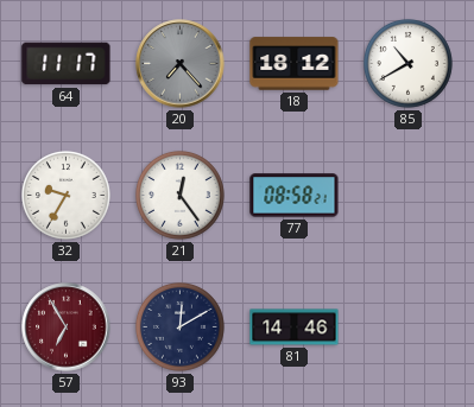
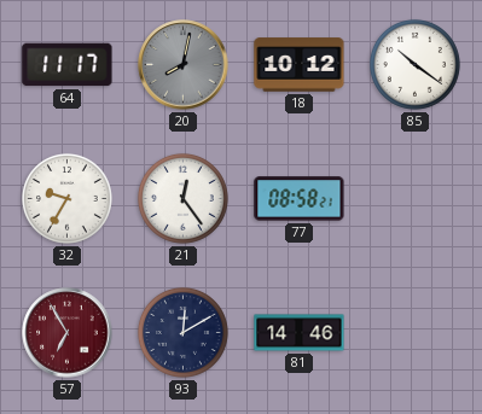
20: 7:23 -> 8:02 (184, 65)
18: 18:12 -> 10:12 (300, 65)
85: 10:40 -> 10:21 (414, 64)
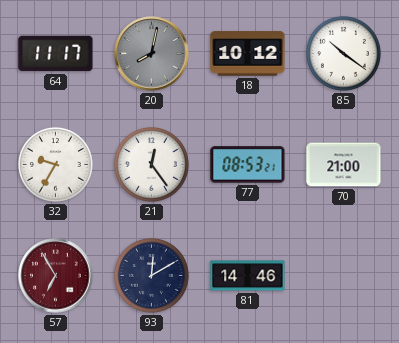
77: 08:58 -> 08:53 (248, 165)
70: none -> 21:00 (344, 165)
